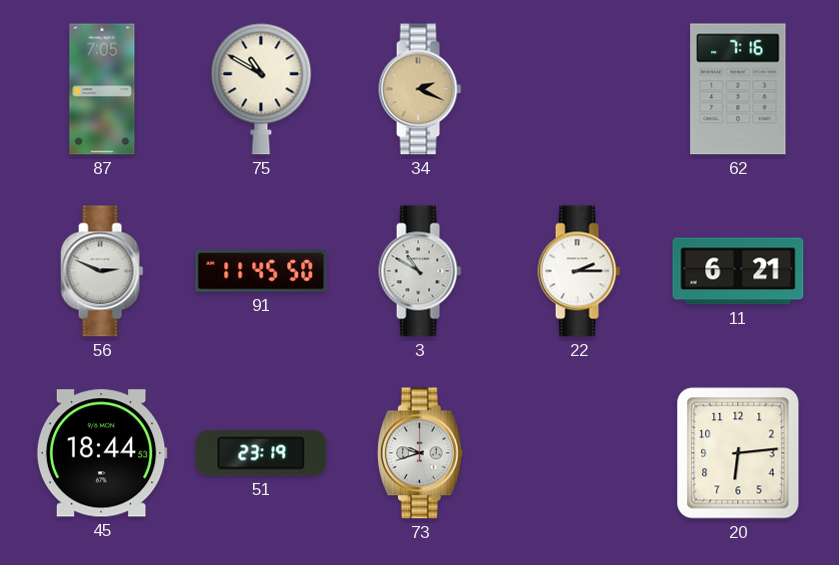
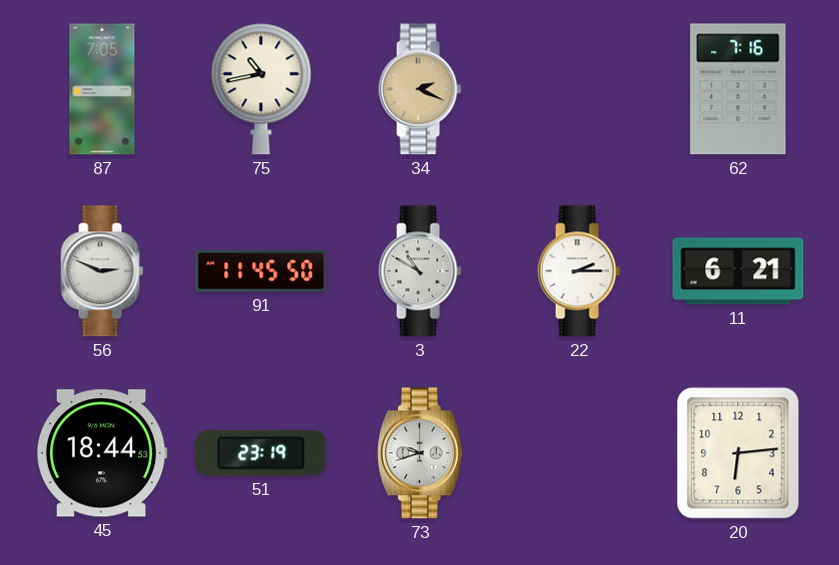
75: 10:50 -> 10:43 (261, 89)
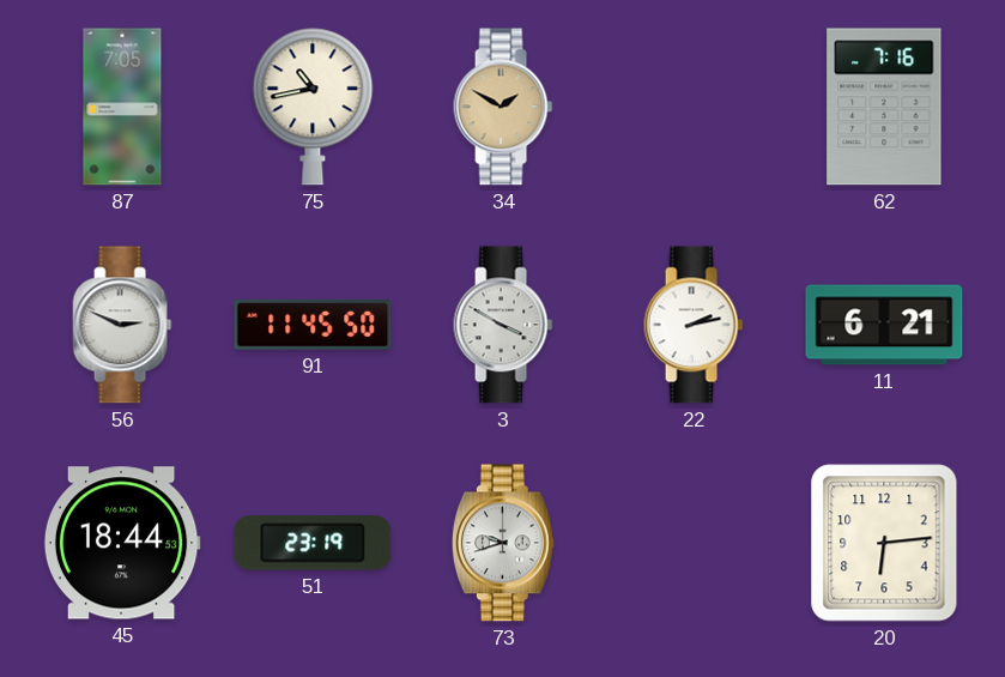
34: 2:19 -> 1:50 (503, 107)
3: 10:50 -> 3:50 (503, 325)
22: 2:15 -> 2:13 (694, 325)
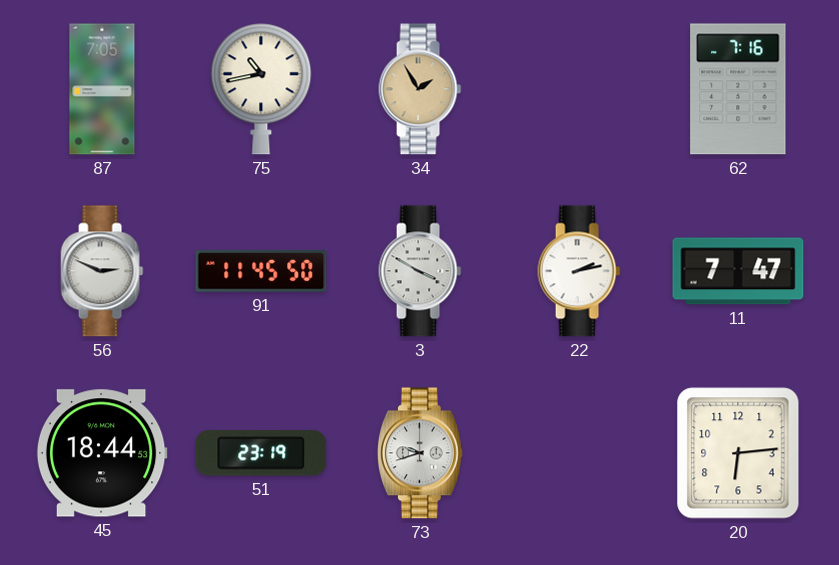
34: 1:50 -> 1:55 (420, 89)
11: 6:21 -> 7:47 (738, 271)
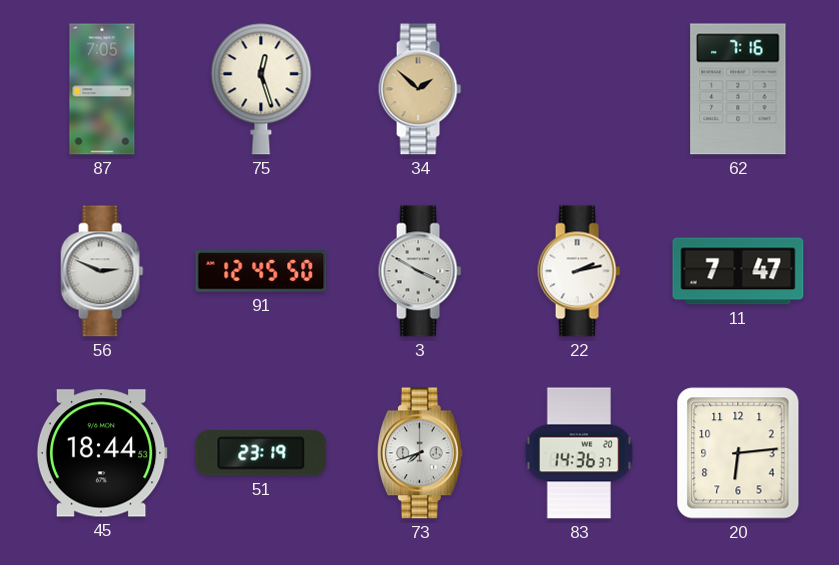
75: 10:43 -> 12:27 (261, 89)
34: 1:55 -> 1:52 (420, 89)
91: 11:45 -> 12:45 (261, 271)
73: 9:42 -> 7:42 (420, 453)
83: none -> 14:36 (579, 453)
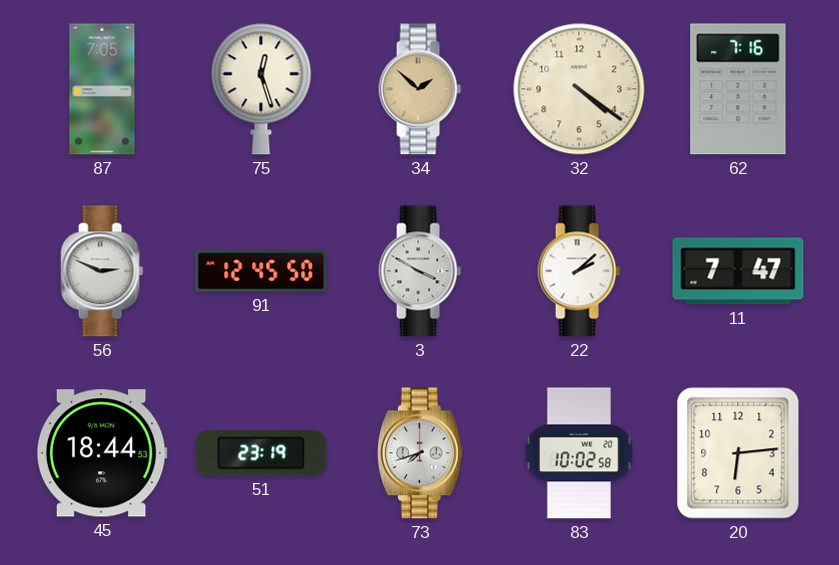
32: none -> 4:21 (579, 89)
22: 2:13 -> 2:08 (579, 271)
83: 14:36 -> 10:02 (579, 453)
